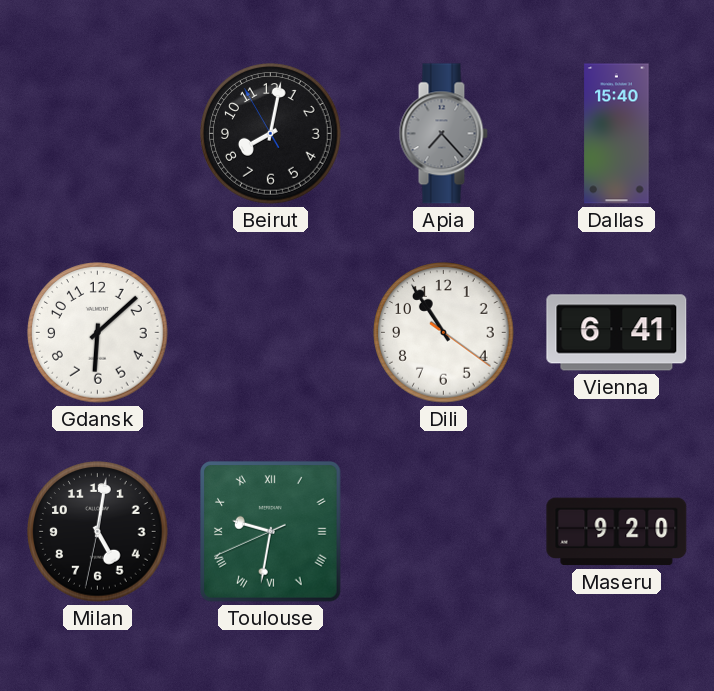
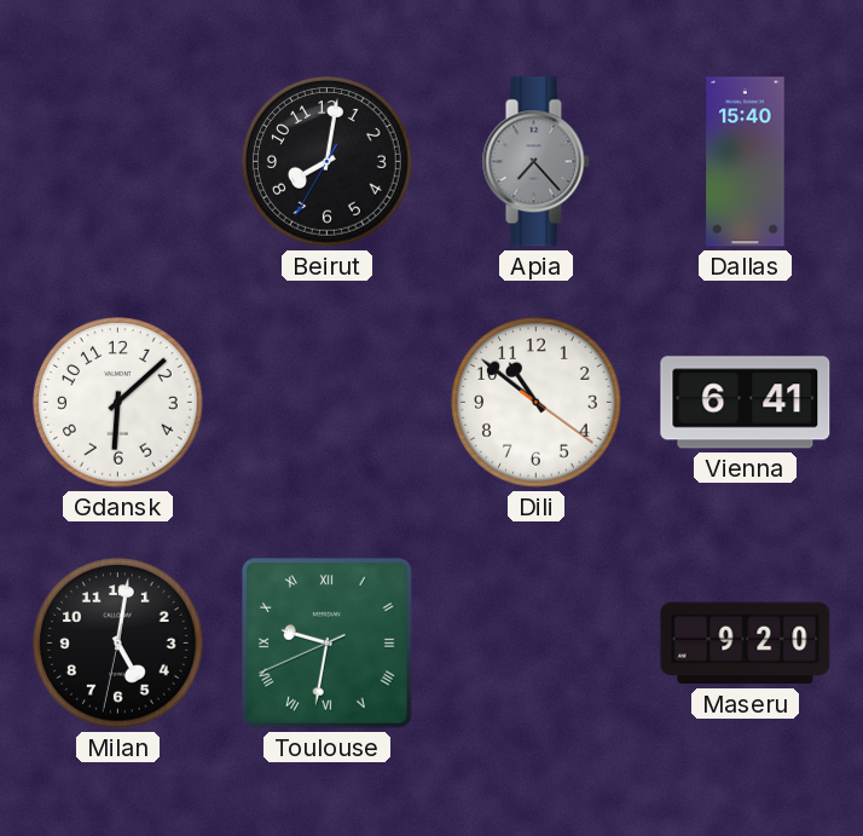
Beirut: 8:01:55 -> 8:01:35 (328, 162)
Dili: 10:54 -> 10:51 (537, 403)
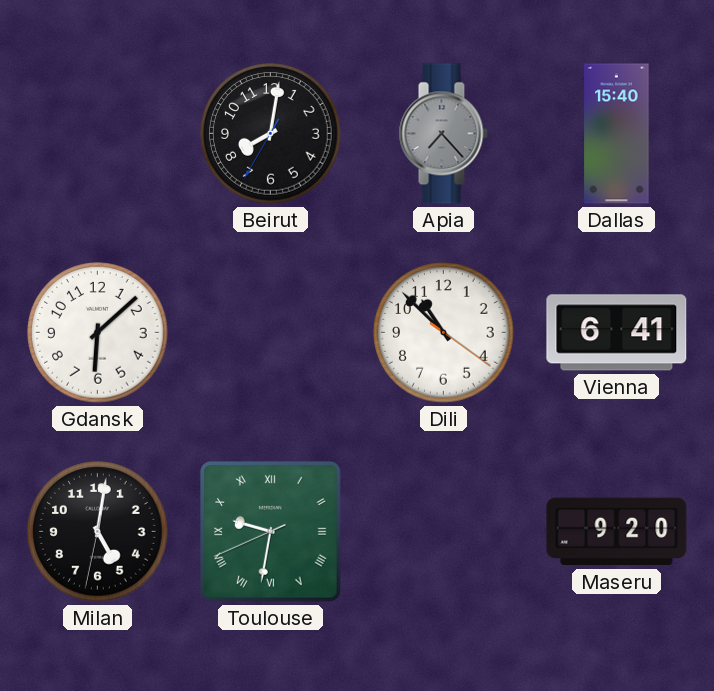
Dili: 10:51 -> 10:52 (444, 333)
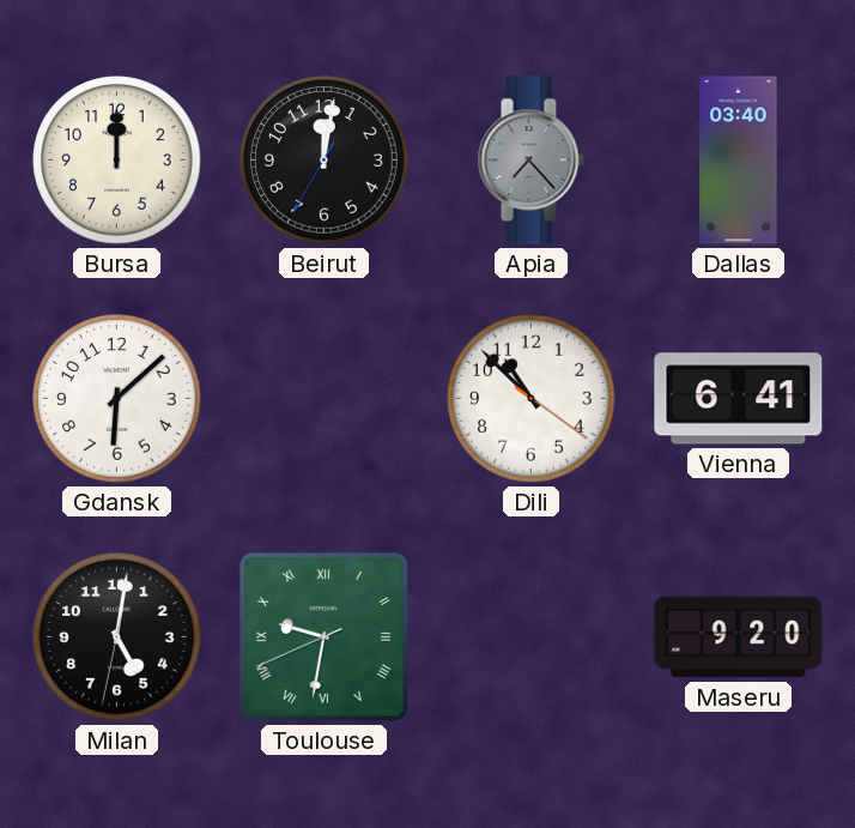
Bursa: none -> 12:00 (117, 161)
Beirut: 8:01 -> 12:01 (325, 161)
Dallas: 15:40 -> 03:40 (739, 161)
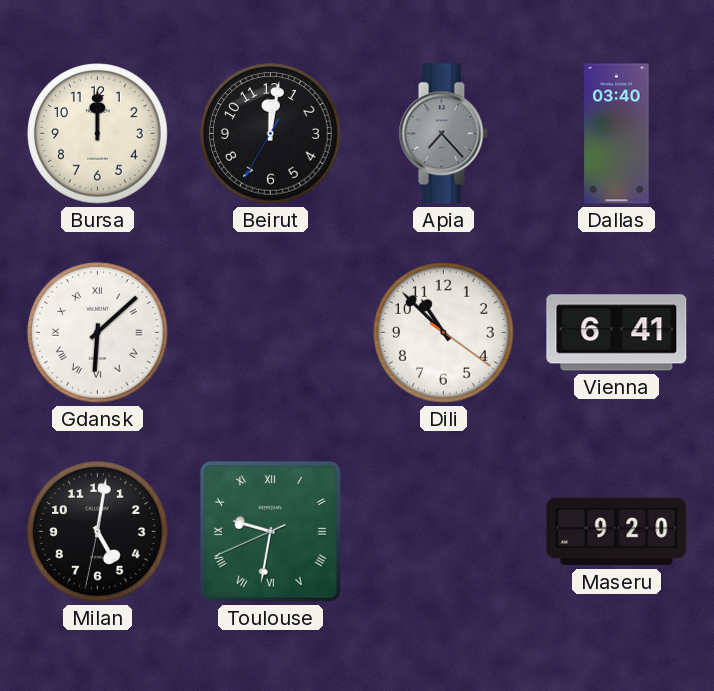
Gdansk numerals: Arabic -> Roman (98, 333)
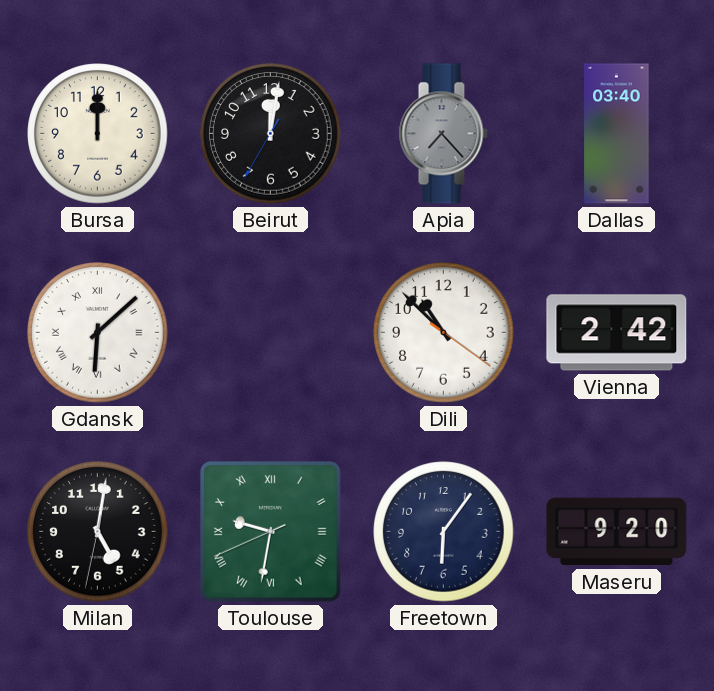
Vienna: 6:41 -> 2:42 (617, 333)
Freetown: none -> 6:06 (444, 532)
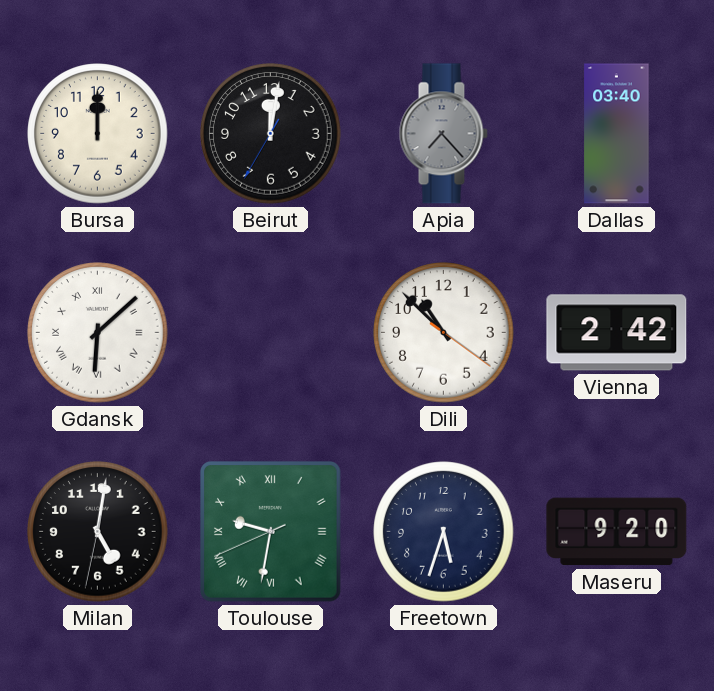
Freetown: 6:06 -> 5:33 (444, 532)
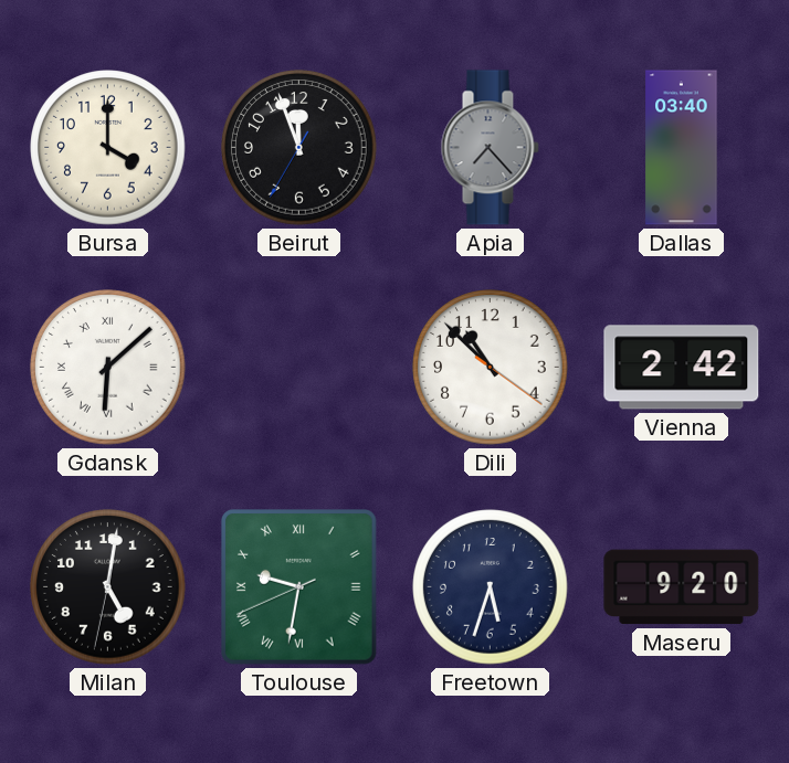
Bursa: 12:00 -> 4:00 (108, 148)
Beirut: 12:01 -> 11:56 (299, 148)
